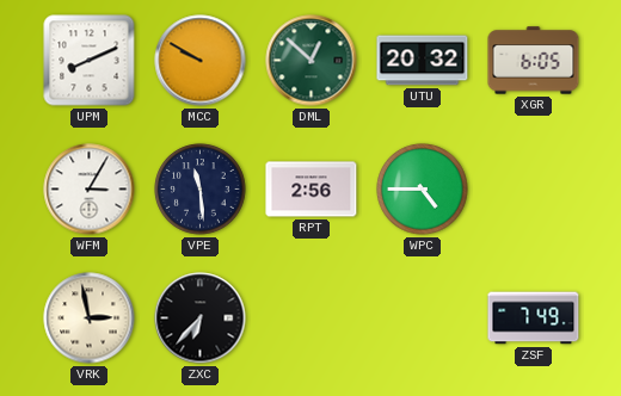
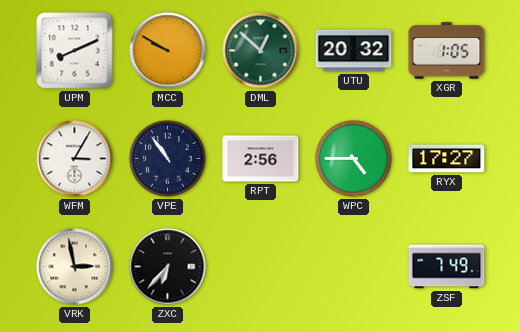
XGR: 6:05 -> 1:05 (447, 51)
VPE: 11:29 -> 10:54 (168, 159)
RYX: none -> 17:27 (447, 159)
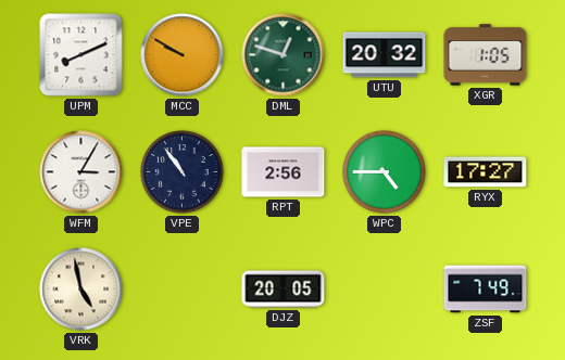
DML: 12:52 -> 12:48 (284, 55)
VRK: 2:58 -> 4:58 (81, 290)
ZXC: 6:37 -> none (168, 267)
DJZ: none -> 20:05 (284, 290)
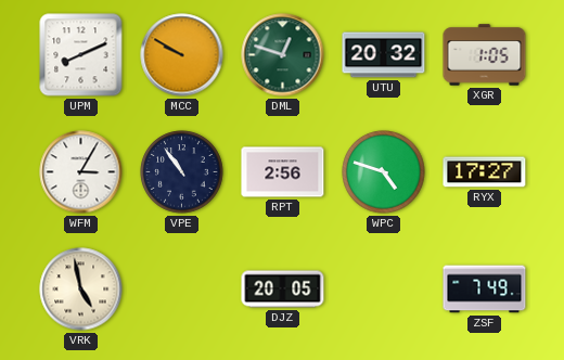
WPC: 4:45 -> 4:48 (384, 172)
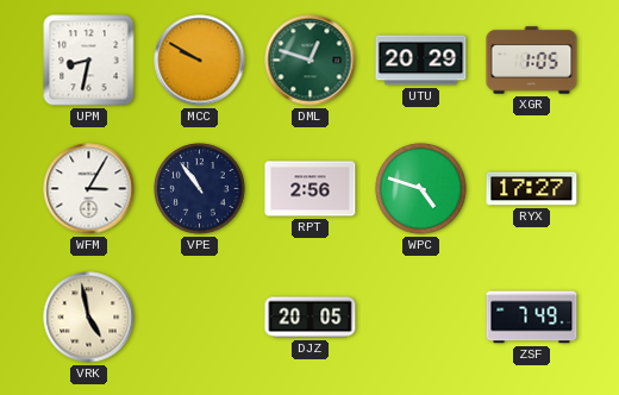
UPM: 8:11 -> 8:32 (89, 61)
UTU: 20:32 -> 20:29 (421, 61)
